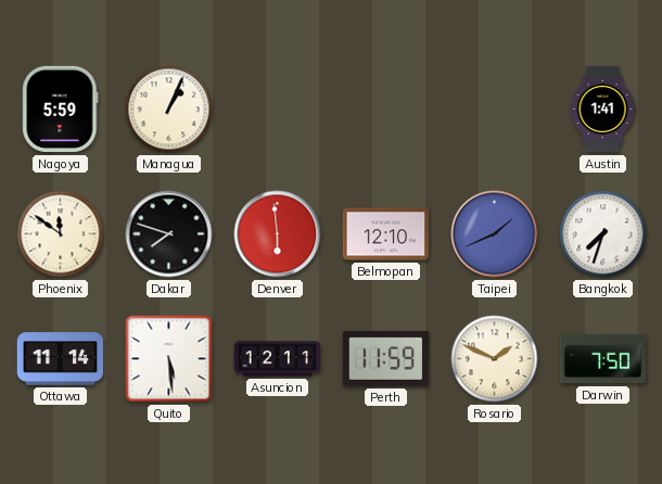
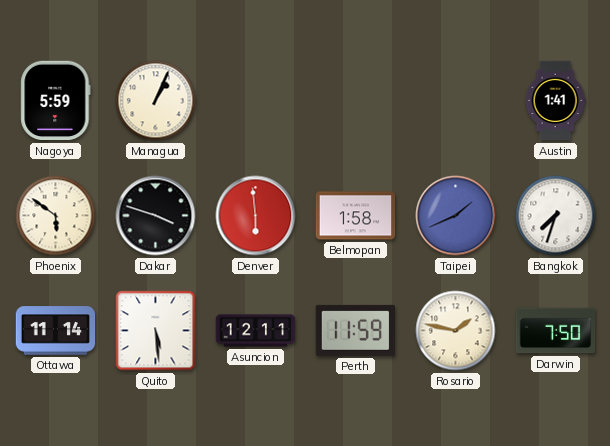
Phoenix: 11:51 -> 5:51 (56, 216)
Dakar: 7:48 -> 3:48 (156, 216)
Belmopan: 12:10 -> 1:58 (356, 216)
Rosario: 1:49 -> 1:47 (456, 331)
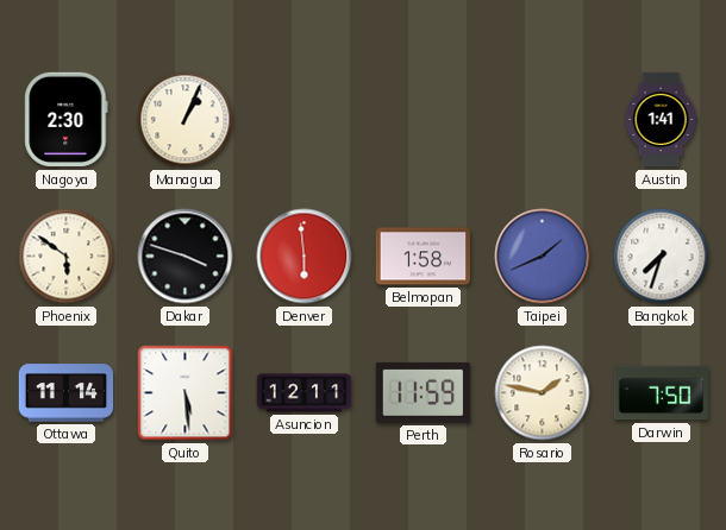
Nagoya: 5:59 -> 2:30 (67, 120)
